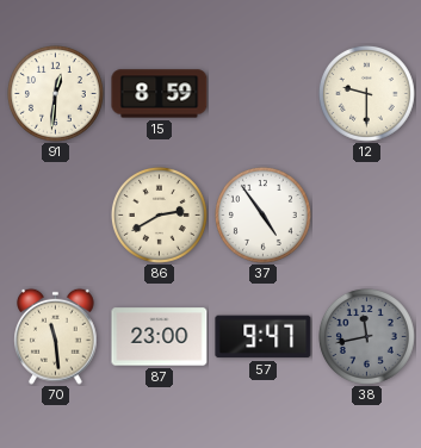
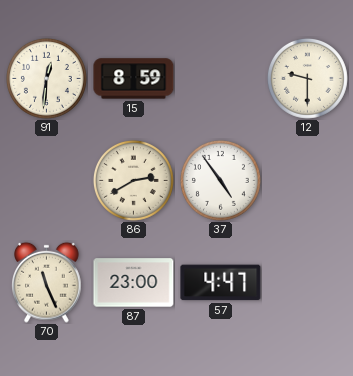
70: 11:29 -> 11:26 (47, 282)
57: 9:47 -> 4:47 (221, 283)
38: 11:43 -> none (366, 336)
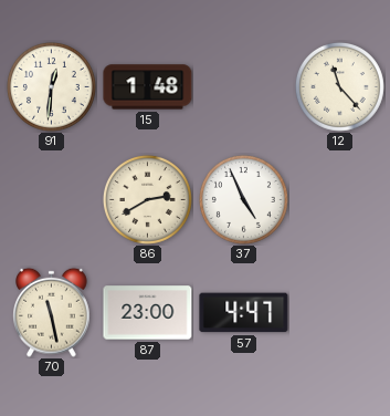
15: 8:59 -> 1:48 (148, 87)
12: 9:30 -> 11:23 (339, 86)
37: 4:54 -> 4:56 (243, 199)
70: 11:26 -> 11:28 (52, 312)
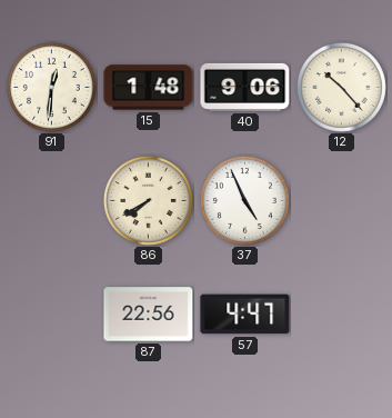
40: none -> 9:06 (245, 87)
12: 11:23 -> 10:23 (341, 87)
86: 2:40 -> 7:40 (148, 200)
70: 11:28 -> none (52, 312)
87: 23:00 -> 22:56 (149, 315)
